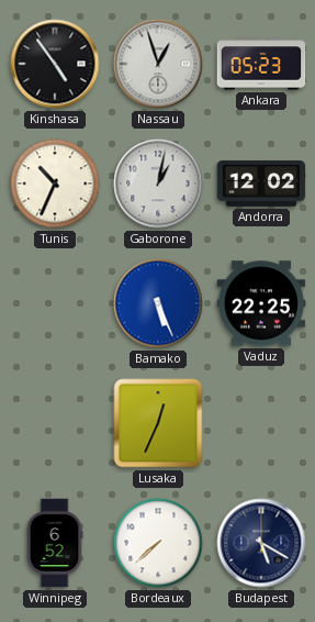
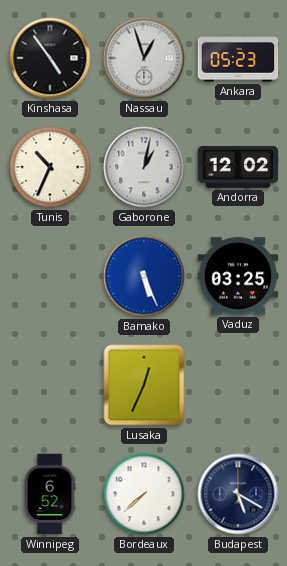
Vaduz: 22:25 -> 03:25 (238, 276)
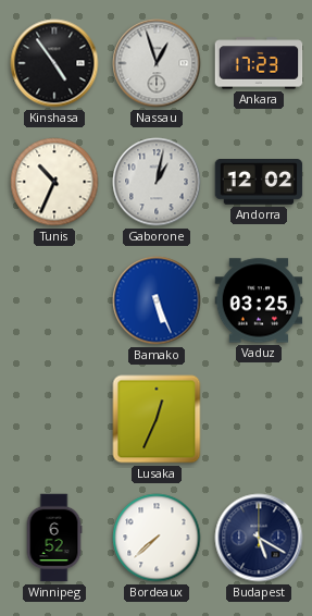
Ankara: 05:23 -> 17:23 (259, 63)
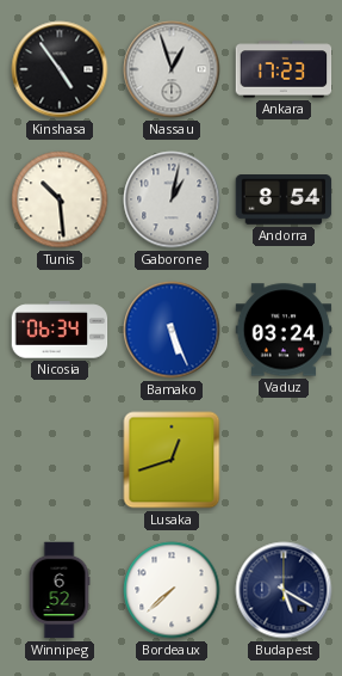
Tunis: 10:34 -> 10:29 (60, 199)
Andorra: 12:02 -> 8:54 (284, 201)
Nicosia: none -> 06:34 (60, 330)
Vaduz: 03:25 -> 03:24 (284, 330)
Lusaka: 12:34 -> 12:42 (172, 460)
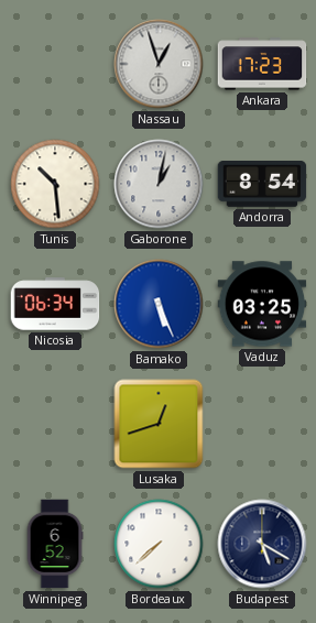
Kinshasa: 4:54 -> none (60, 69)
Vaduz: 03:24 -> 03:25 (262, 304)
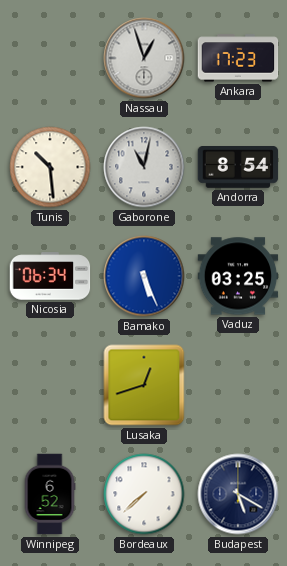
Gaborone: 1:02 -> 11:02 (144, 167)
